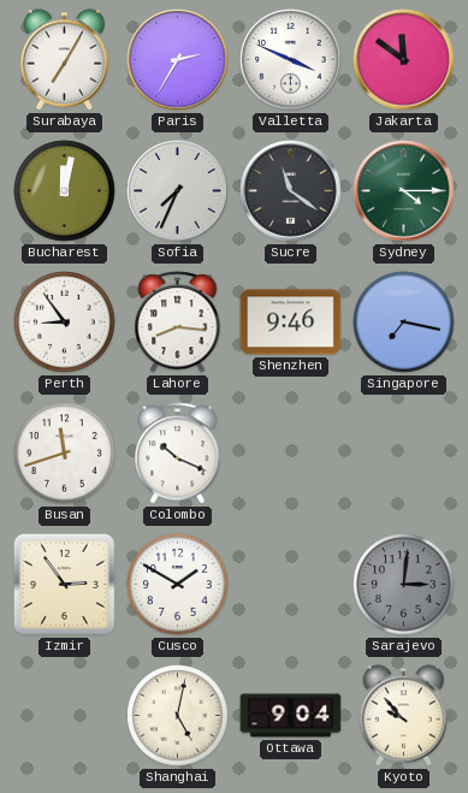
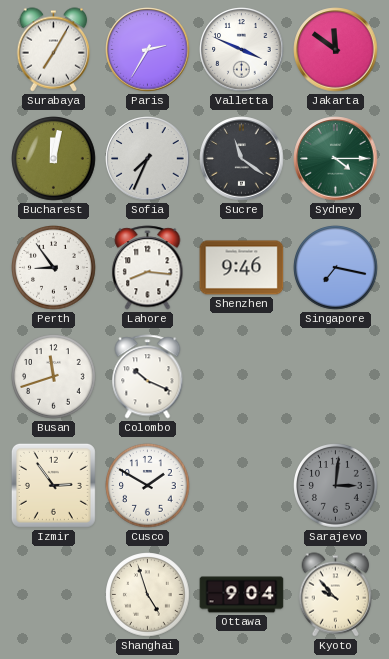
Shanghai: 5:02 -> 4:57 (148, 595)
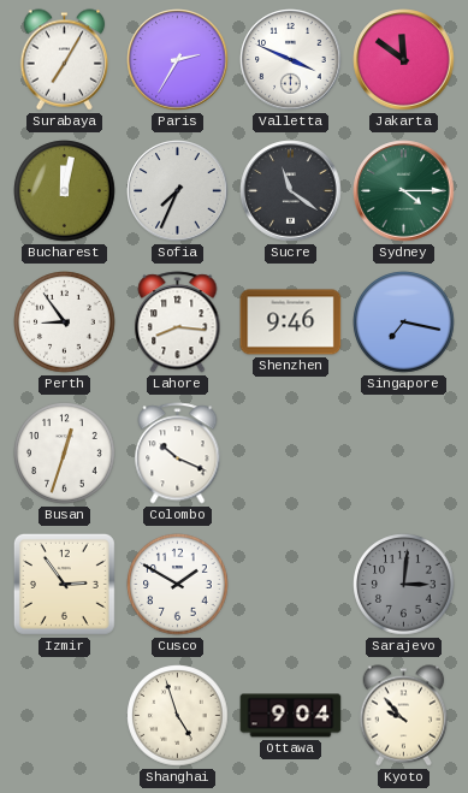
Busan: 11:42 -> 12:33 (65, 454)
